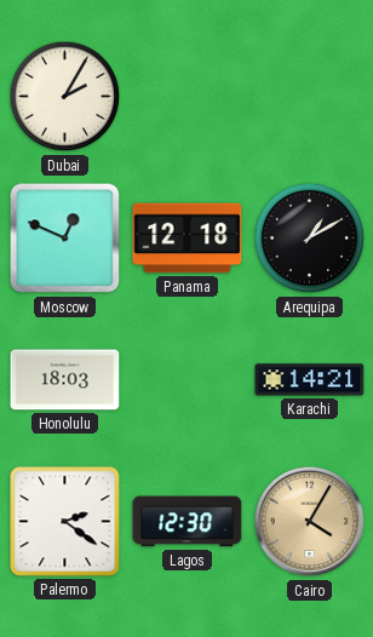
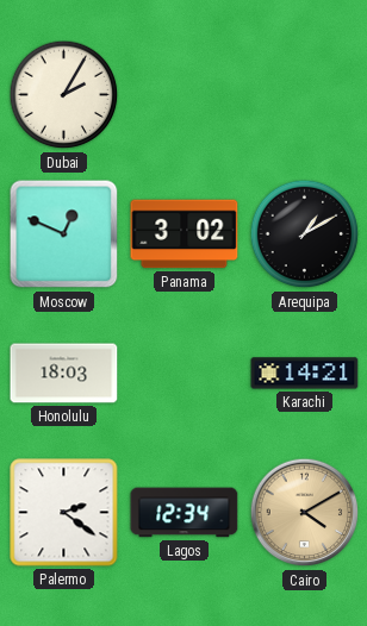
Panama: 12:18 -> 3:02 (185, 234)
Lagos: 12:30 -> 12:34 (185, 513)
Cairo: 4:05 -> 4:10 (305, 513)
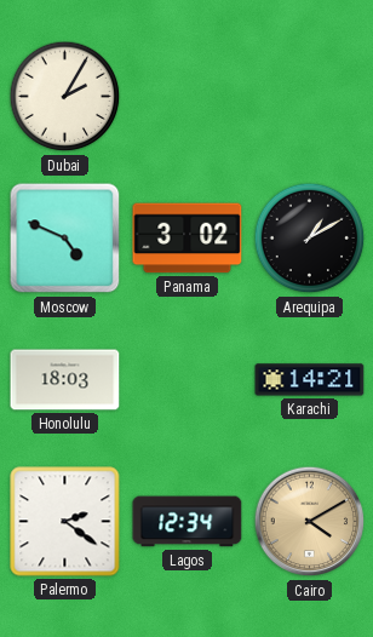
Moscow: 12:49 -> 4:49 (65, 239)
